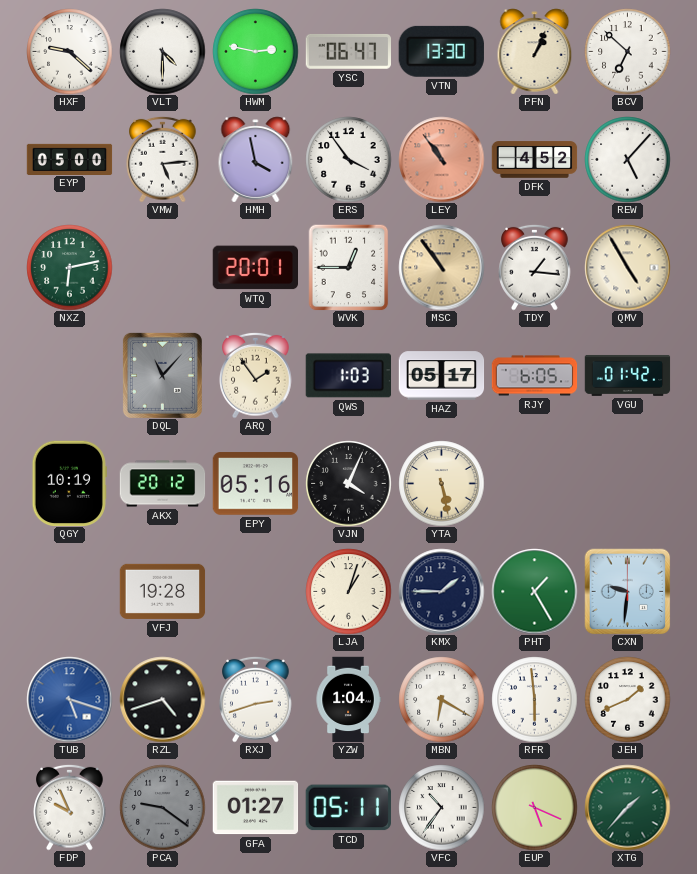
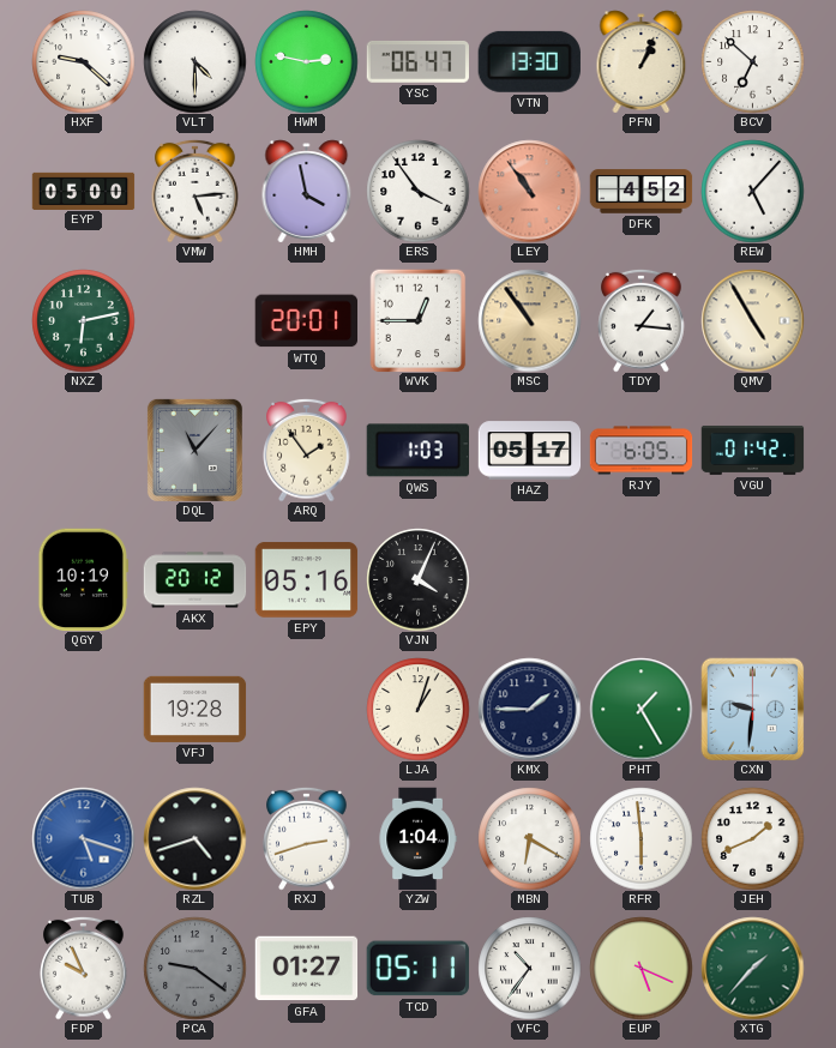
YTA: 5:28 -> none (441, 483)
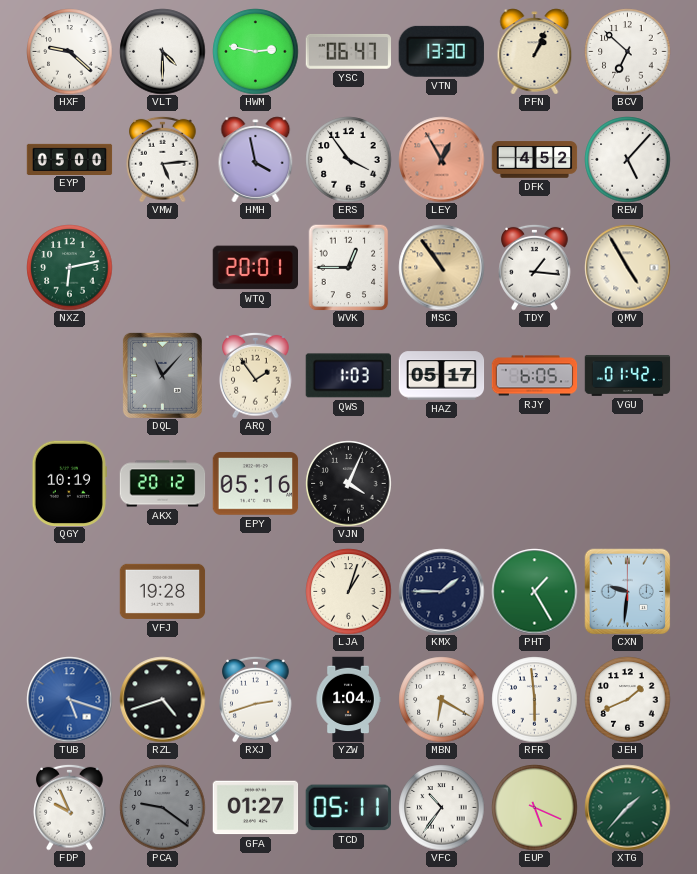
LEY: 10:54 -> 12:55 (441, 159)
